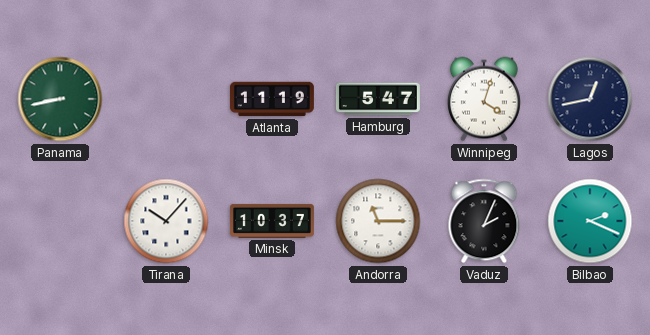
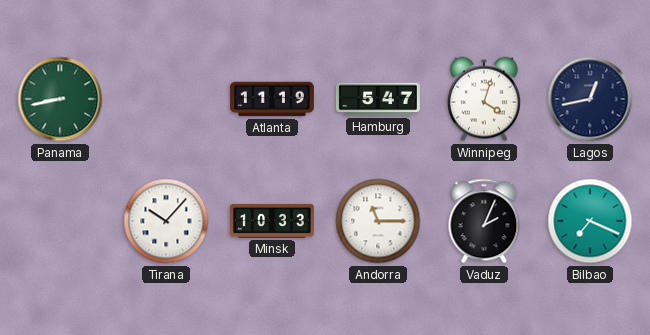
Minsk: 10:37 -> 10:33 (272, 221)
Bilbao: 2:19 -> 7:19 (590, 221)
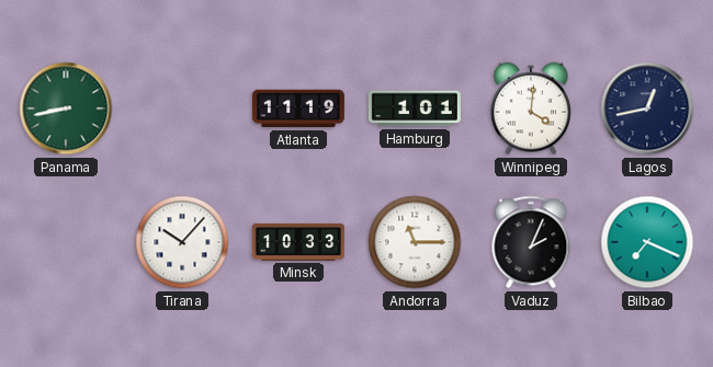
Hamburg: 5:47 -> 1:01 (415, 108)
Winnipeg: 4:03 -> 4:01 (531, 108)
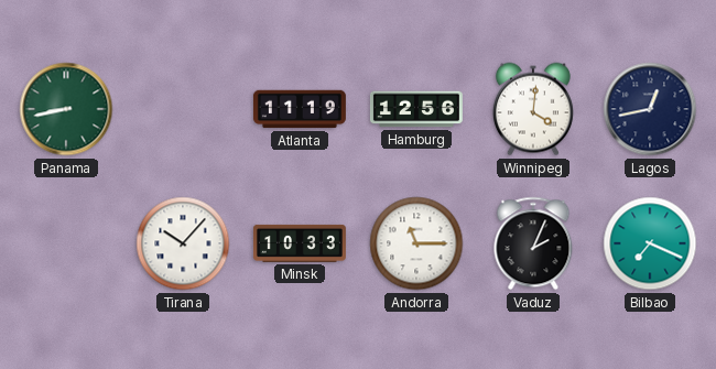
Hamburg: 1:01 -> 12:56 (416, 109)
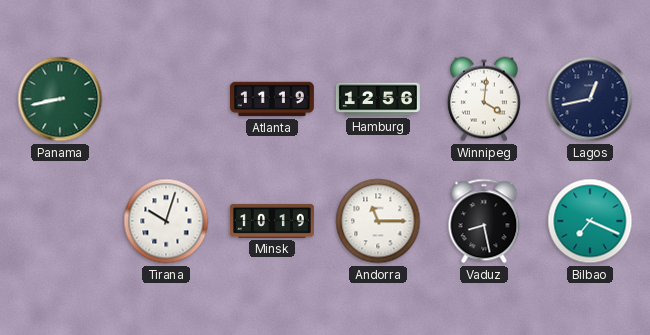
Tirana: 10:07 -> 10:03 (166, 221)
Minsk: 10:33 -> 10:19 (272, 221)
Vaduz: 2:04 -> 8:28 (484, 221)
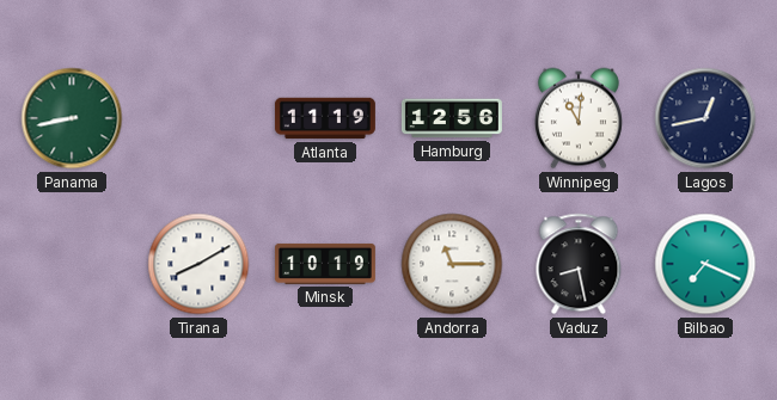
Winnipeg: 4:01 -> 11:01 (579, 118)
Tirana: 10:03 -> 8:10 (198, 264)
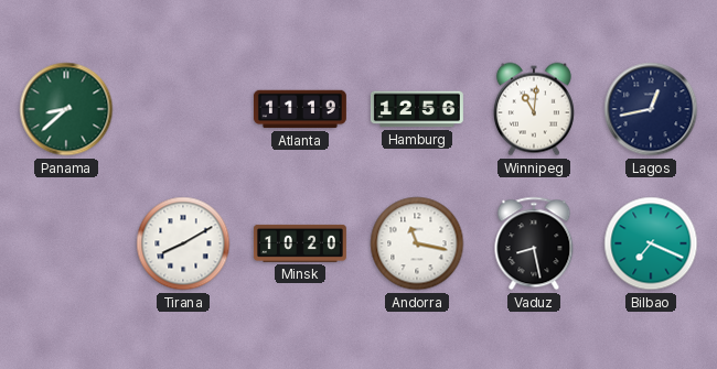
Panama: 8:43 -> 8:38 (66, 109)
Minsk: 10:19 -> 10:20 (300, 243)
Andorra: 11:15 -> 11:17 (417, 243)
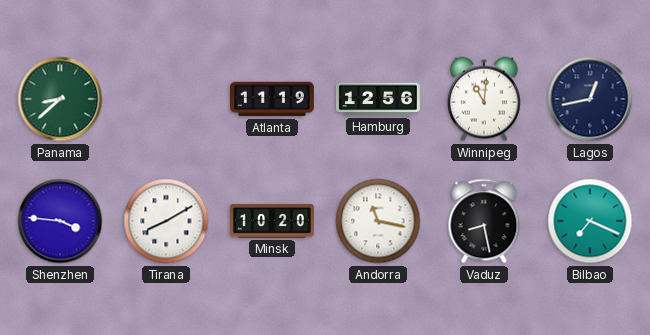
Shenzhen: none -> 3:46 (60, 221)
